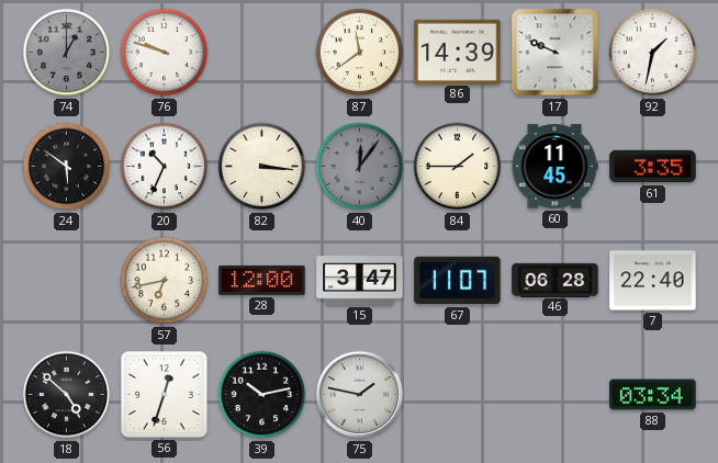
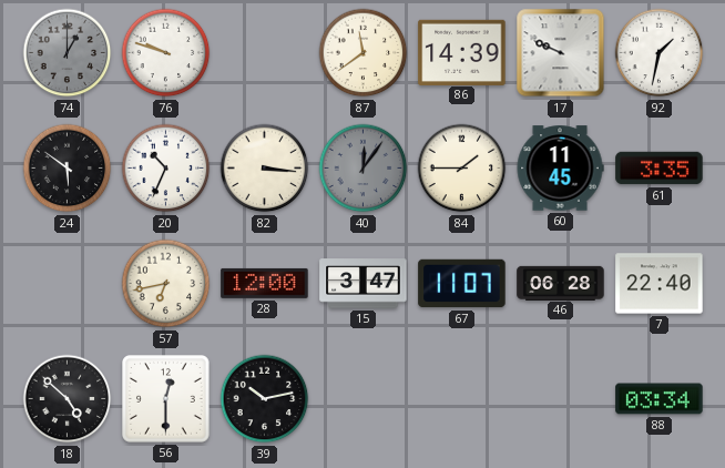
56: 12:33 -> 12:30 (166, 399)
75: 1:47 -> none (360, 395)
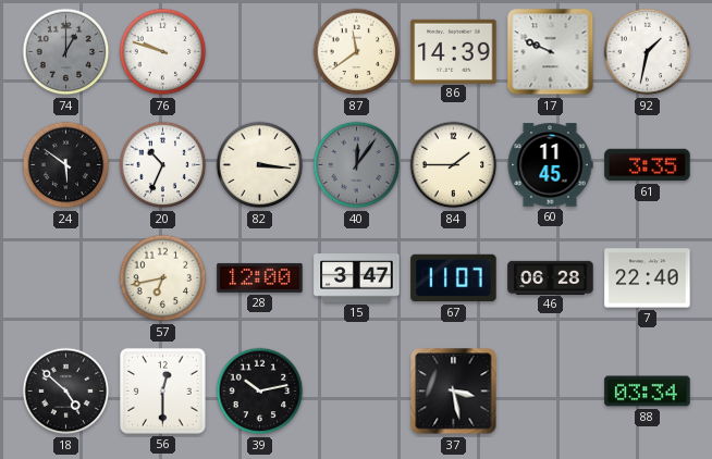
37: none -> 3:28 (454, 392)
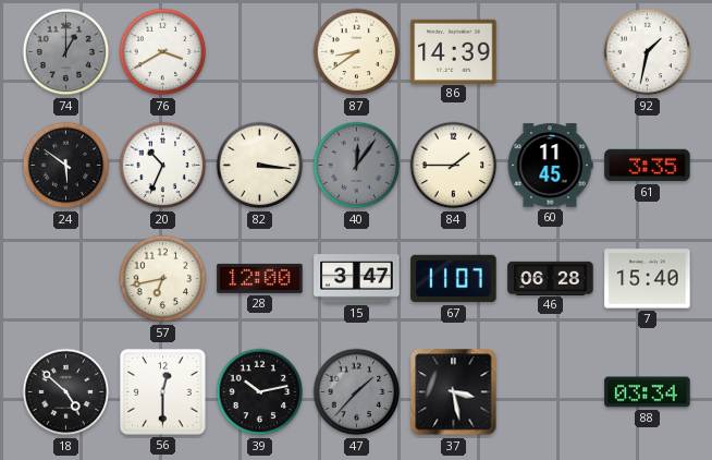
76: 9:48 -> 3:40 (163, 52)
87: 11:39 -> 8:39 (357, 52)
17: 9:49 -> none (551, 52)
7: 22:40 -> 15:40 (648, 279)
47: none -> 1:37 (357, 392)
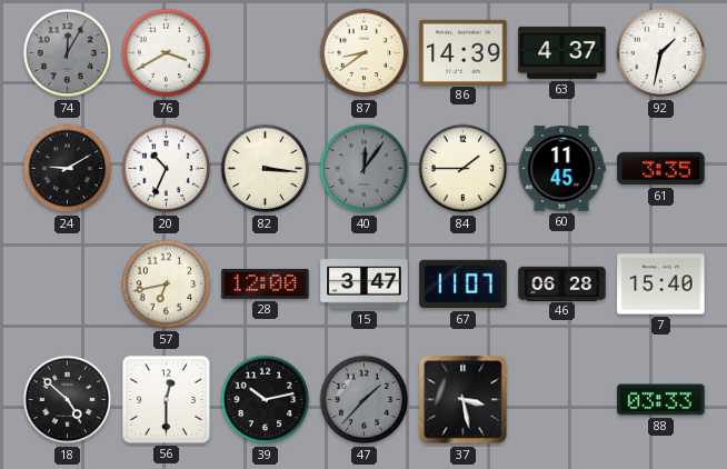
74: 1:00 -> 12:05 (68, 53)
63: none -> 4:37 (562, 52)
24: 5:51 -> 9:10 (68, 169)
88: 03:34 -> 03:33 (661, 400)
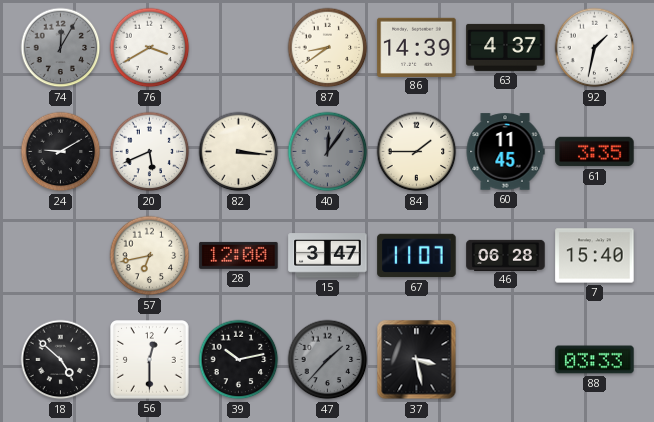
20: 10:34 -> 5:41 (150, 152)
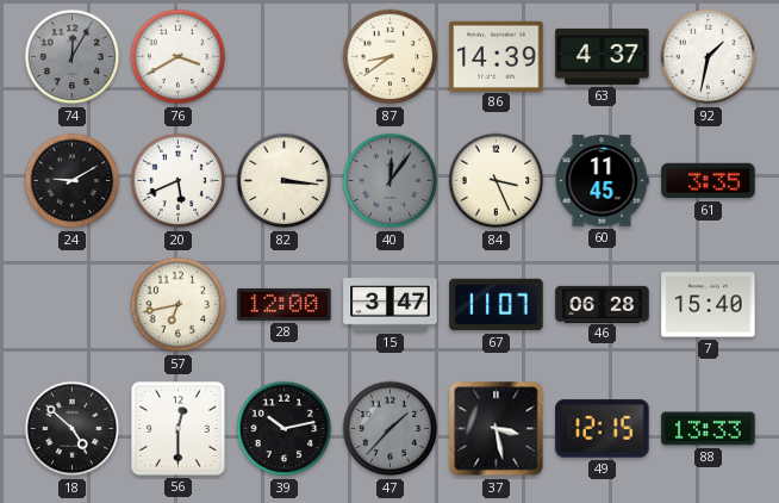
84: 1:45 -> 3:26 (497, 181)
49: none -> 12:15 (603, 429)
88: 03:33 -> 13:33 (709, 429)
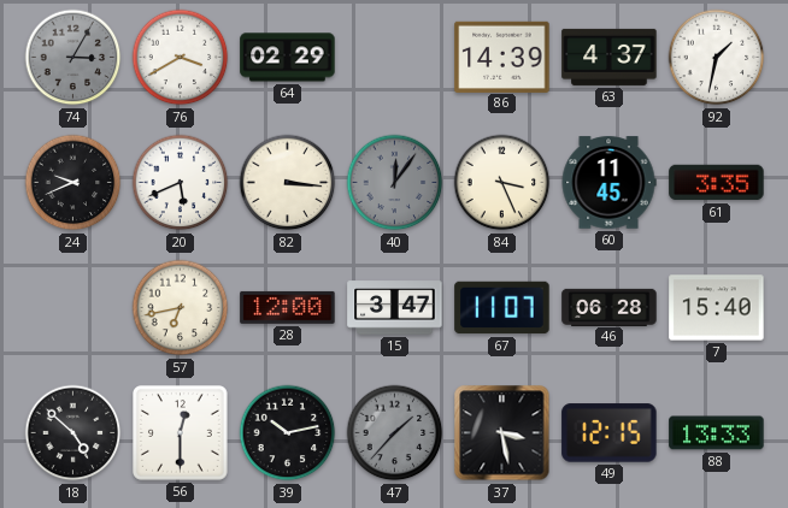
74: 12:05 -> 3:05 (73, 58)
64: none -> 02:29 (288, 58)
87: 8:39 -> none (391, 57)
24: 9:10 -> 9:41 (73, 183)
